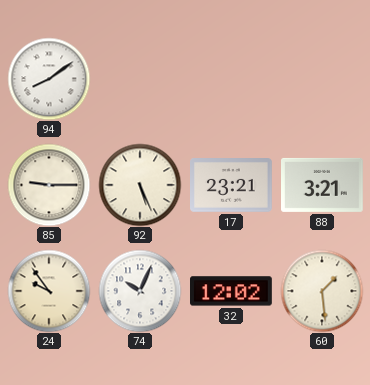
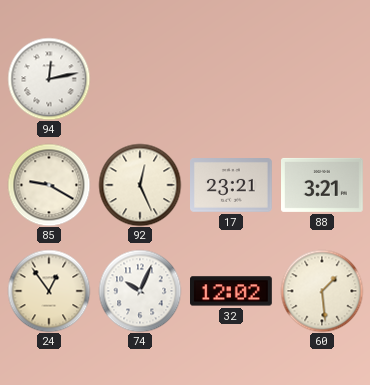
94: 8:09 -> 12:13 (49, 79)
85: 9:15 -> 9:20 (49, 185)
92: 5:26 -> 12:26 (140, 185)
24: 9:54 -> 12:54 (49, 291)
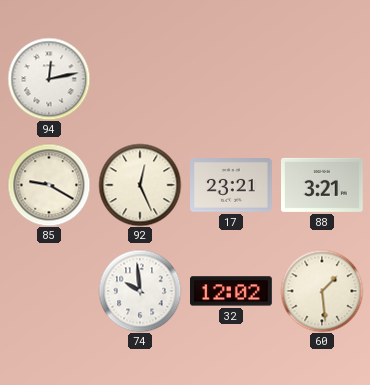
24: 12:54 -> none (49, 291)
74: 10:04 -> 9:59 (140, 291)
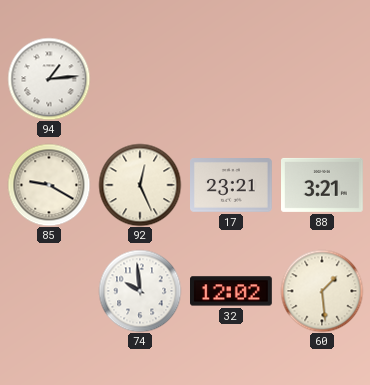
94: 12:13 -> 1:14 (49, 79)
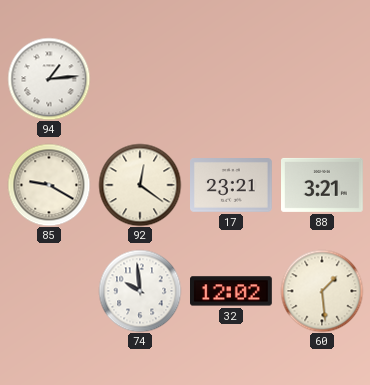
92: 12:26 -> 12:21 (140, 185)
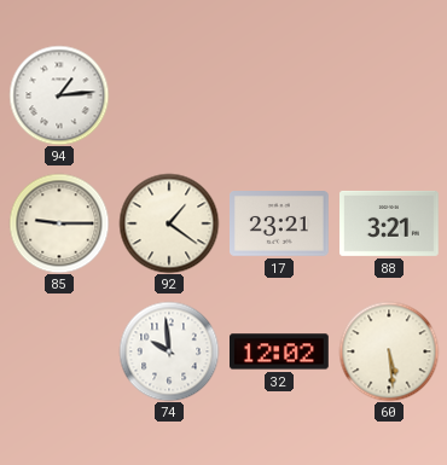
85: 9:20 -> 9:15 (59, 223)
92: 12:21 -> 1:21 (169, 223)
60: 1:29 -> 5:29 (389, 351)
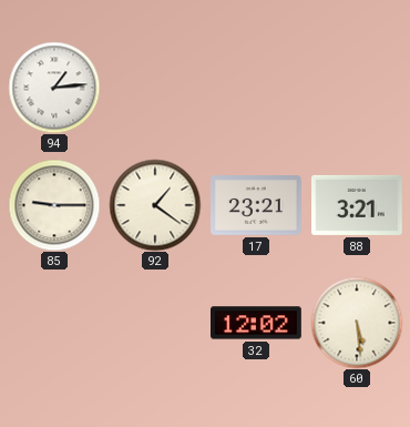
74: 9:59 -> none (169, 351)
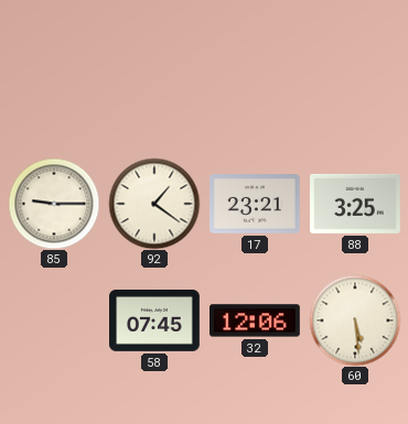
94: 1:14 -> none (54, 88)
88: 3:21 -> 3:25 (356, 204)
58: none -> 07:45 (155, 320)
32: 12:02 -> 12:06 (256, 320)
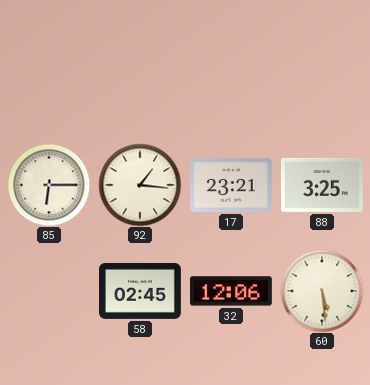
85: 9:15 -> 6:15 (49, 185)
92: 1:21 -> 1:16 (140, 185)
58: 07:45 -> 02:45 (141, 291)
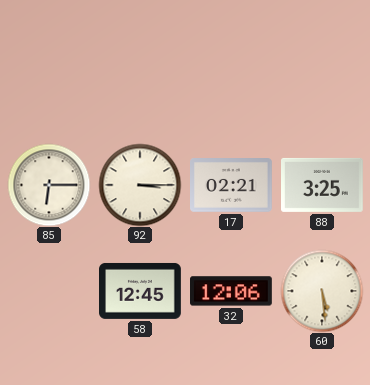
92: 1:16 -> 3:15 (140, 185)
17: 23:21 -> 02:21 (232, 186)
58: 02:45 -> 12:45 (141, 291)
